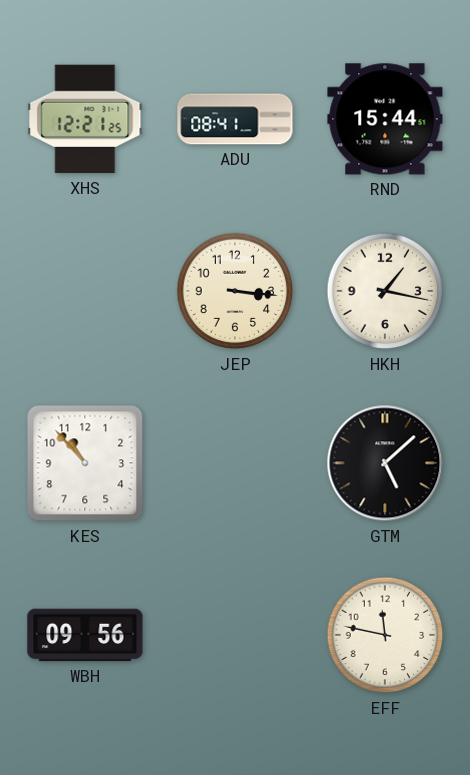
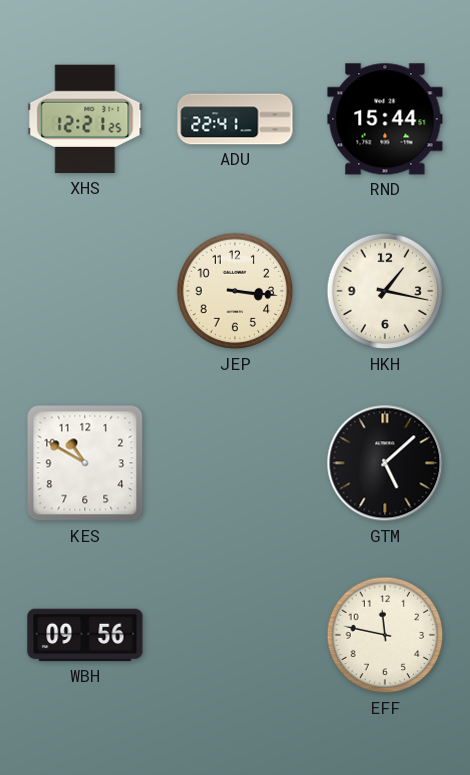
ADU: 08:41 -> 22:41 (235, 119)
KES: 10:53 -> 10:50 (85, 463)
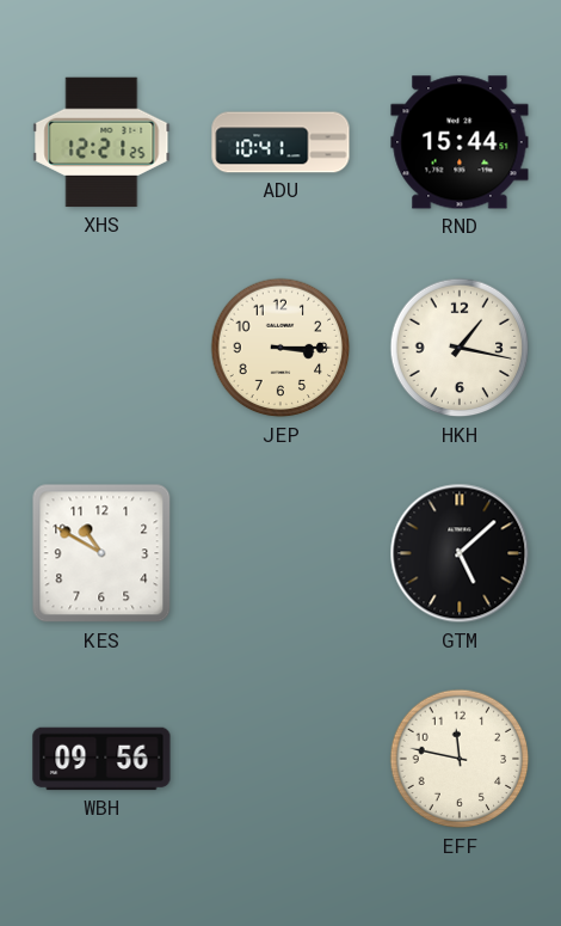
ADU: 22:41 -> 10:41 (280, 142)
JEP: 3:16 -> 3:15 (280, 348)
